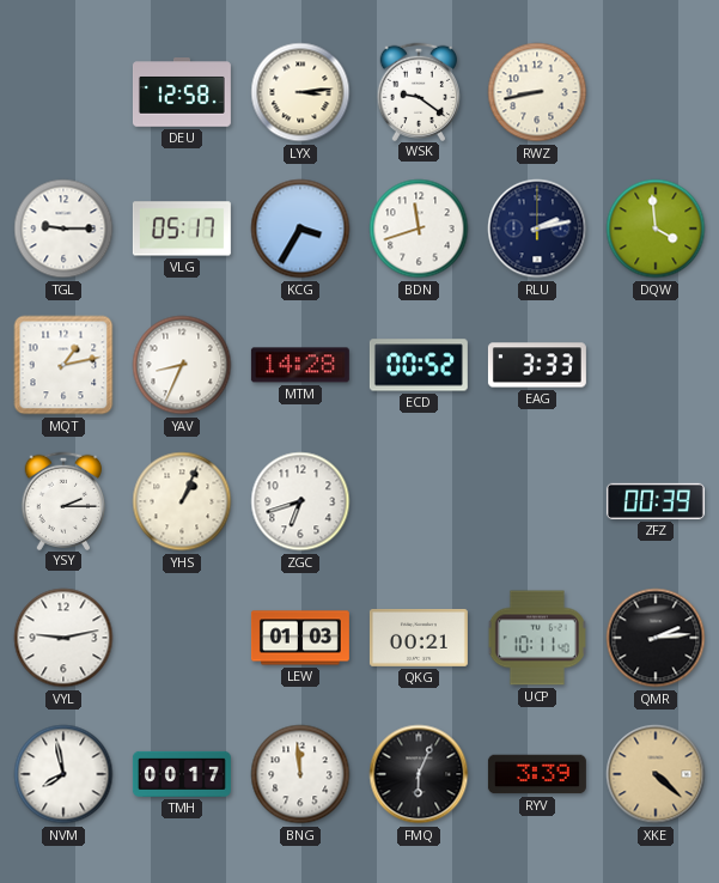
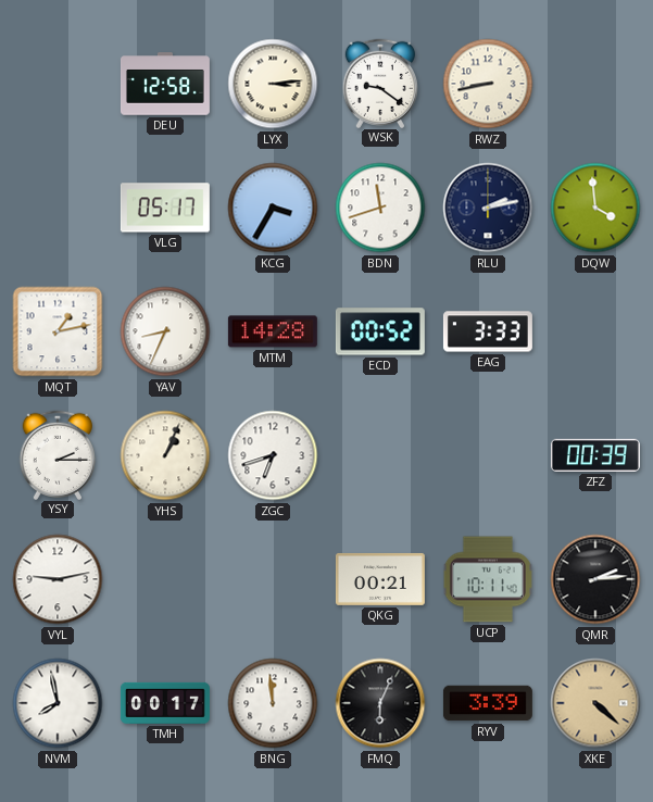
TGL: 9:15 -> none (63, 229)
LEW: 01:03 -> none (300, 638)
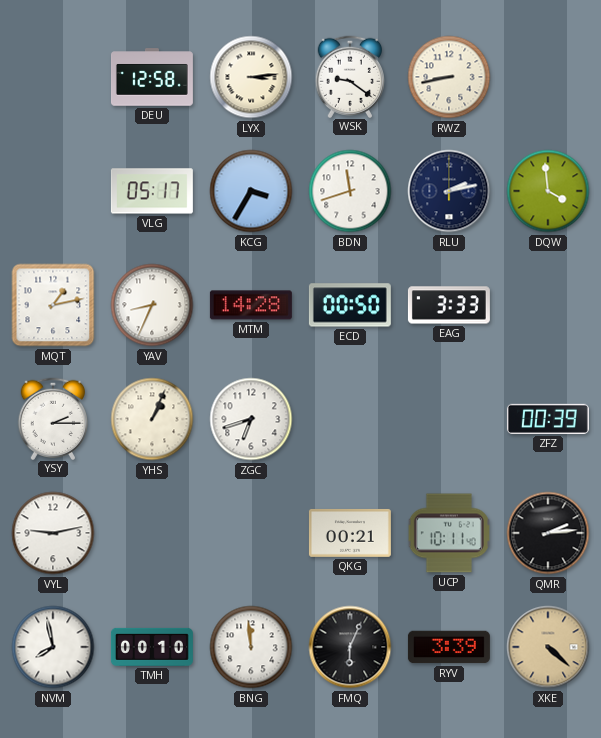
ECD: 00:52 -> 00:50 (350, 305)
TMH: 00:17 -> 00:10 (152, 647)
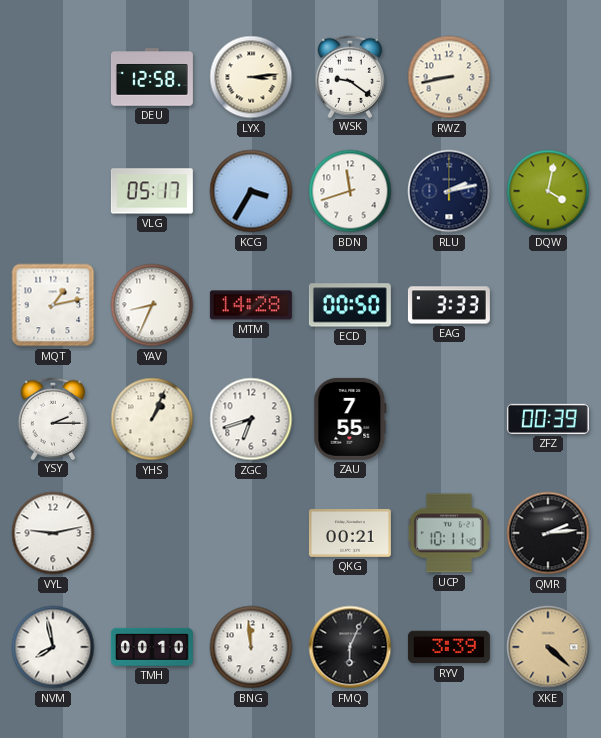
DQW: 3:59 -> 4:02 (548, 191)
ZAU: none -> 7:55 (350, 419)
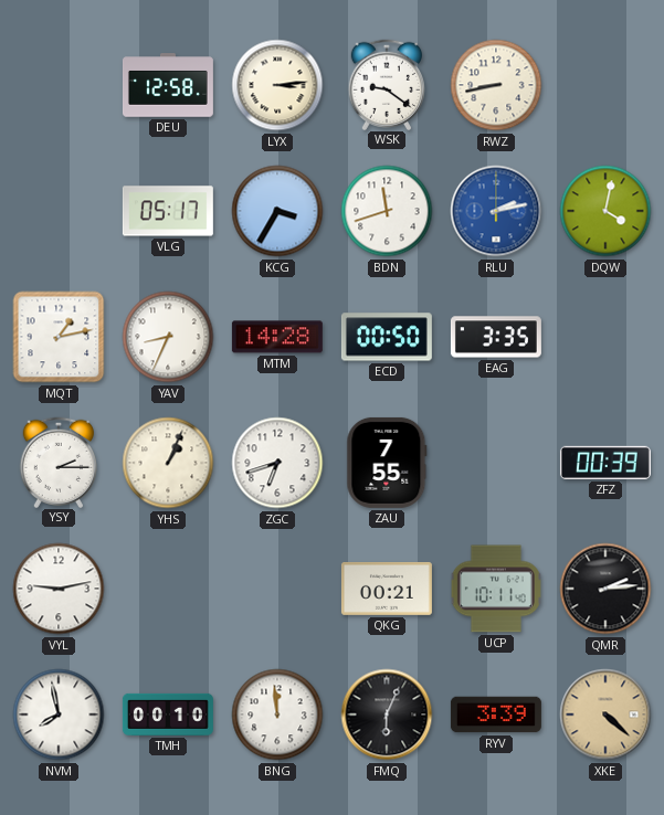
RLU dial: navy -> blue (496, 211)
EAG: 3:33 -> 3:35 (496, 337)
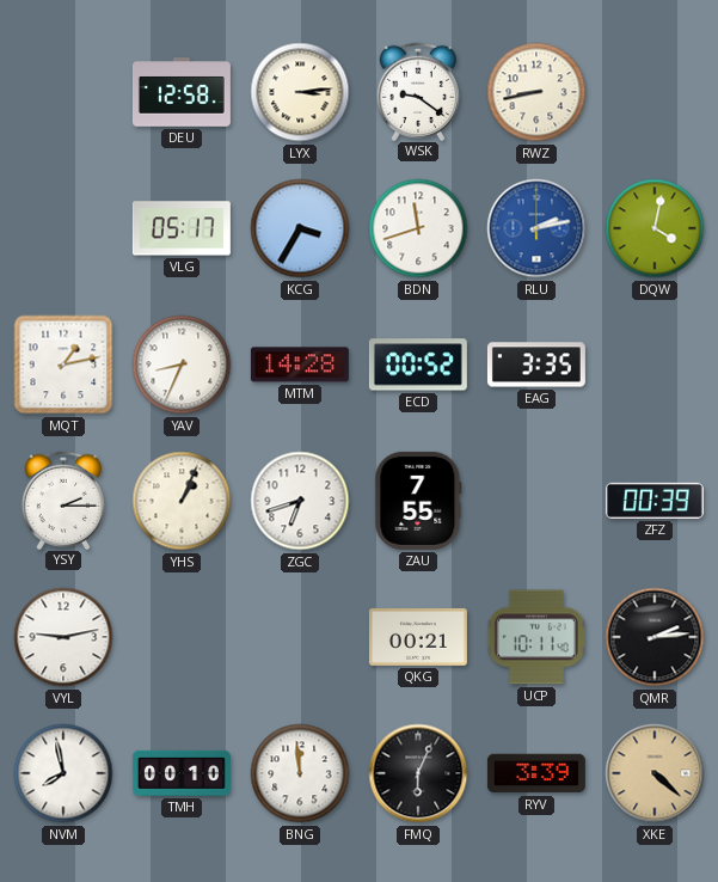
ECD: 00:50 -> 00:52 (418, 365)
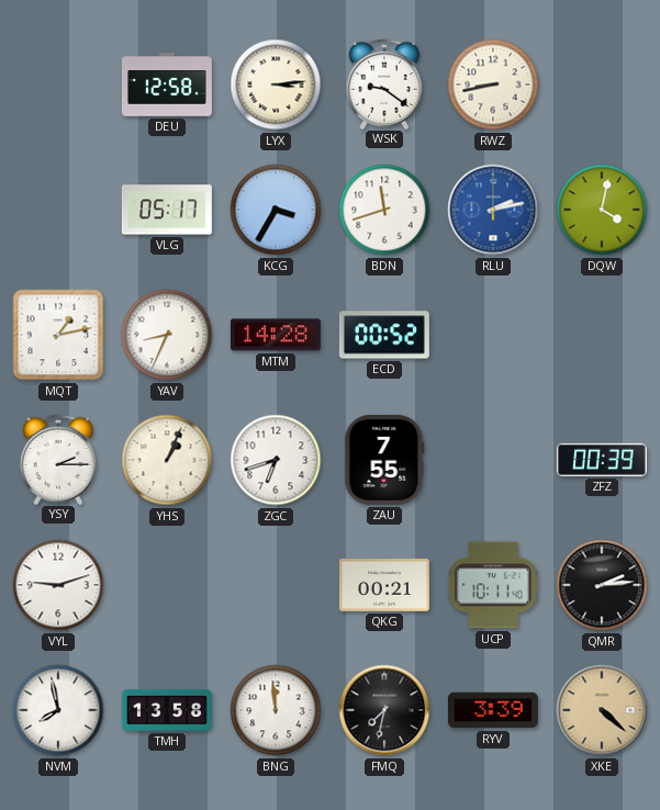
EAG: 3:35 -> none (536, 365)
VYL: 9:13 -> 9:12 (58, 585)
TMH: 00:10 -> 13:58 (167, 710)
FMQ: 6:04 -> 7:32 (384, 710)
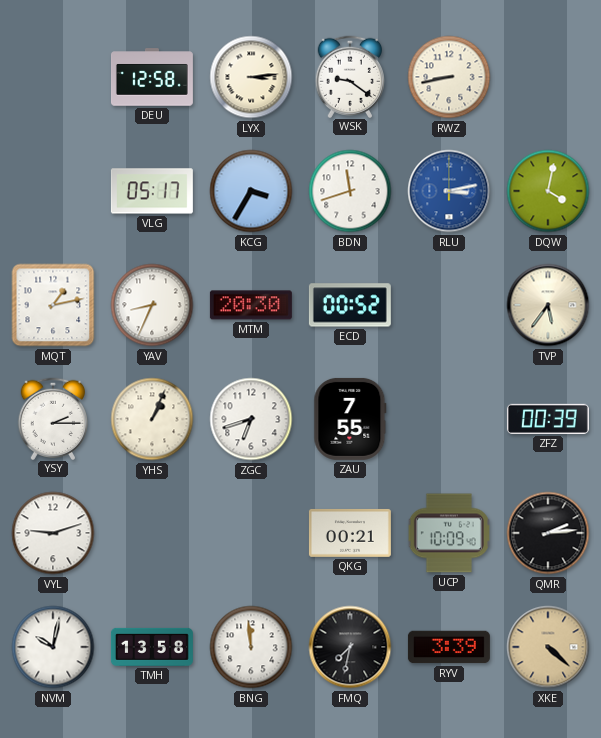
RLU: 2:13 -> 3:13 (449, 191)
MTM: 14:28 -> 20:30 (251, 305)
TVP: none -> 5:36 (548, 305)
UCP: 10:11 -> 10:09 (449, 533)
NVM: 7:58 -> 10:02 (53, 647)
